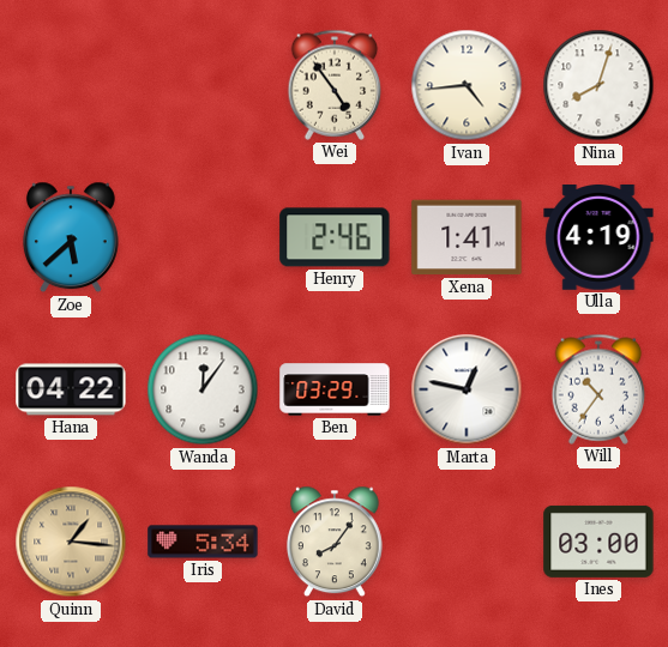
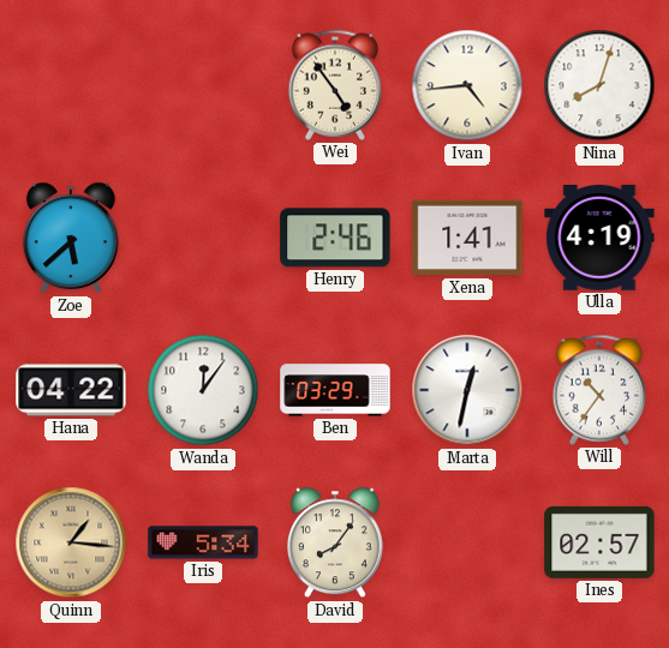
Marta: 12:47 -> 12:32 (467, 390)
Ines: 03:00 -> 02:57 (599, 542)
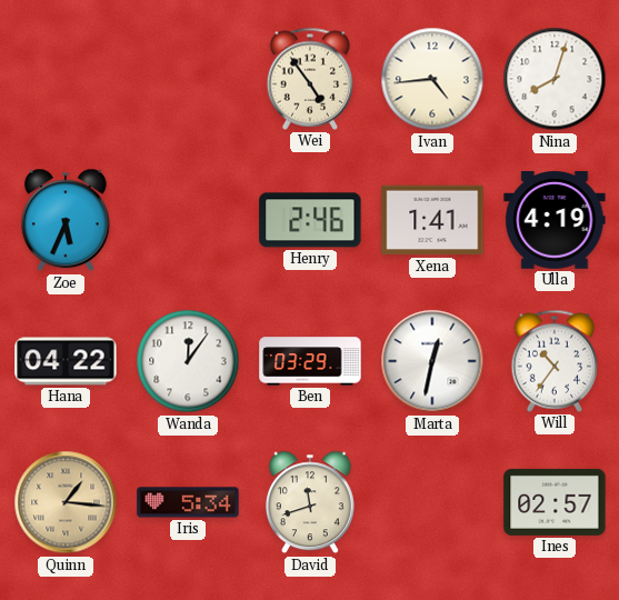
Zoe: 5:38 -> 5:34 (66, 220)
David: 8:06 -> 11:42 (310, 502)
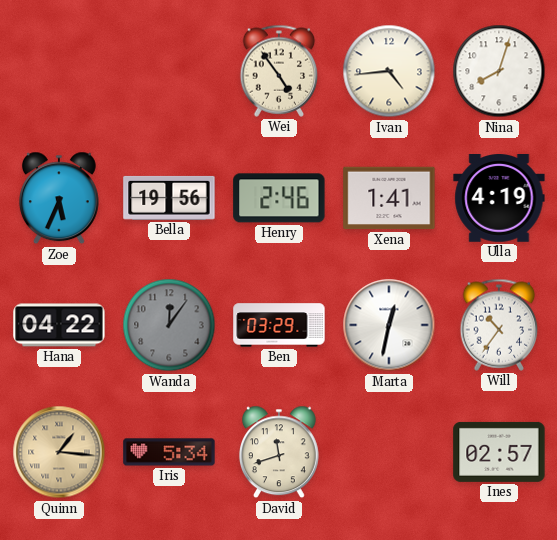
Bella: none -> 19:56 (169, 198)
Wanda dial: white -> grey (169, 325)
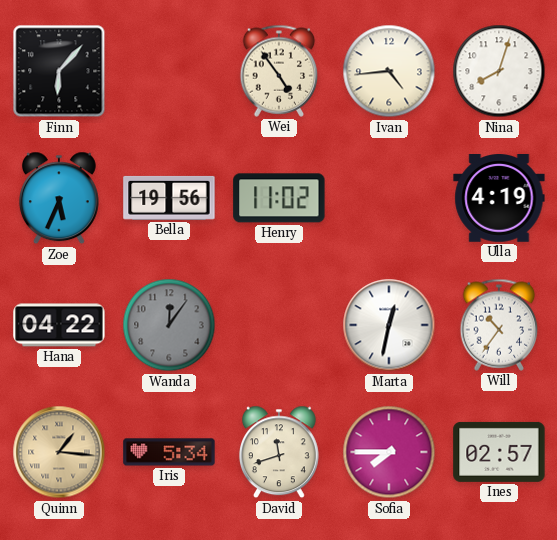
Finn: none -> 6:07 (59, 71)
Henry: 2:46 -> 11:02 (279, 198)
Xena: 1:41 -> none (389, 198)
Ben: 03:29 -> none (279, 325)
Sofia: none -> 7:45 (389, 452)
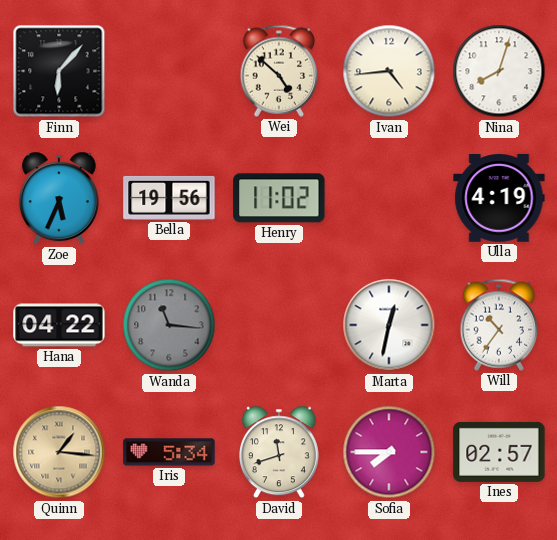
Wei: 4:54 -> 4:52 (279, 71)
Wanda: 12:06 -> 11:16 (169, 325)
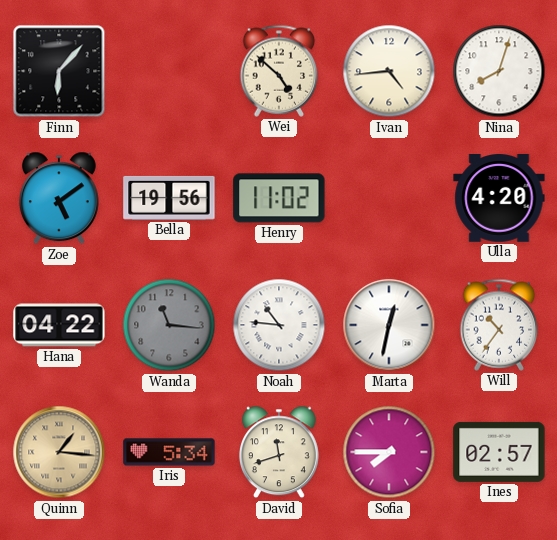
Zoe: 5:34 -> 5:09 (59, 198)
Ulla: 4:19 -> 4:20 (499, 199)
Noah: none -> 10:46 (279, 325)
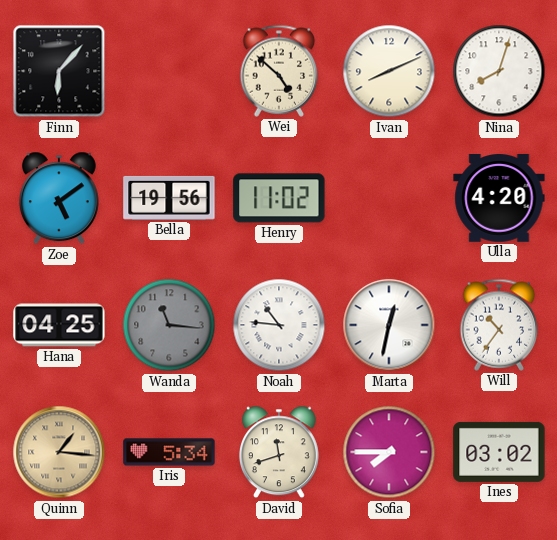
Ivan: 4:44 -> 8:11 (389, 71)
Hana: 04:22 -> 04:25 (59, 325)
Ines: 02:57 -> 03:02 (499, 452)
